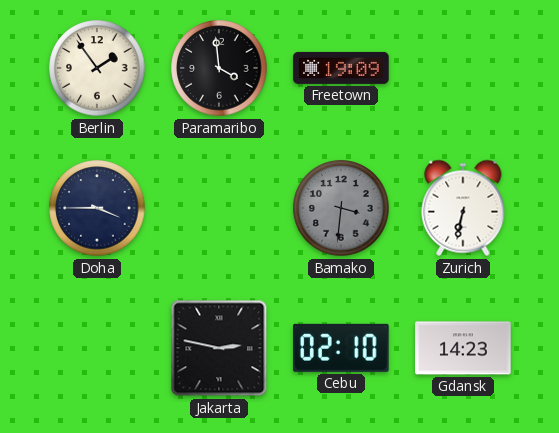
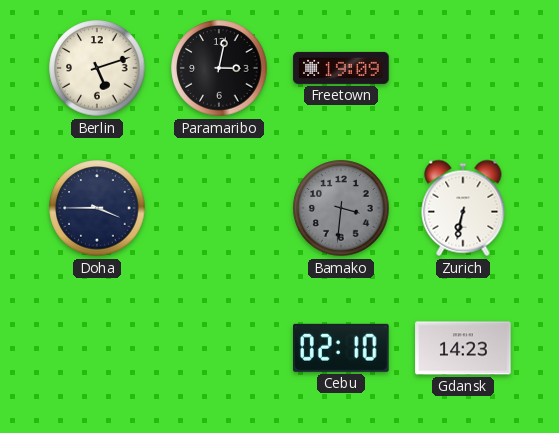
Berlin: 1:54 -> 5:12 (97, 68)
Paramaribo: 3:59 -> 3:02 (219, 68)
Jakarta: 2:47 -> none (219, 348)
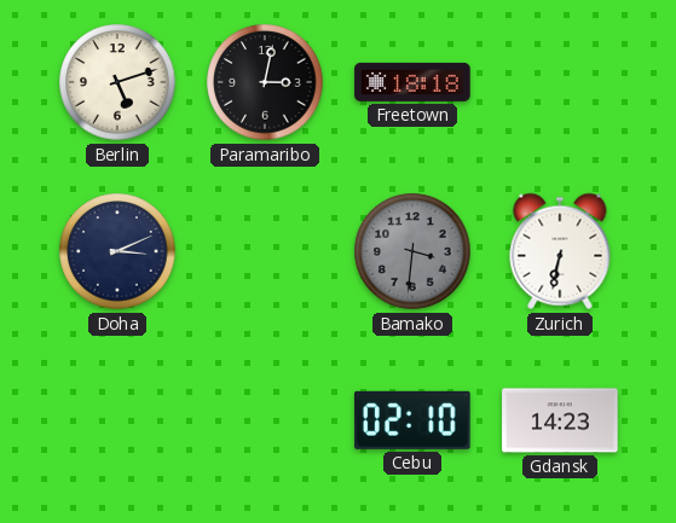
Freetown: 19:09 -> 18:18 (412, 82)
Doha: 3:45 -> 3:11 (117, 251)
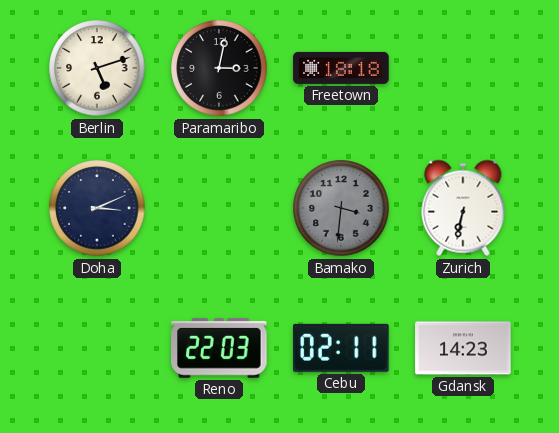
Reno: none -> 22:03 (219, 348)
Cebu: 02:10 -> 02:11 (342, 348)
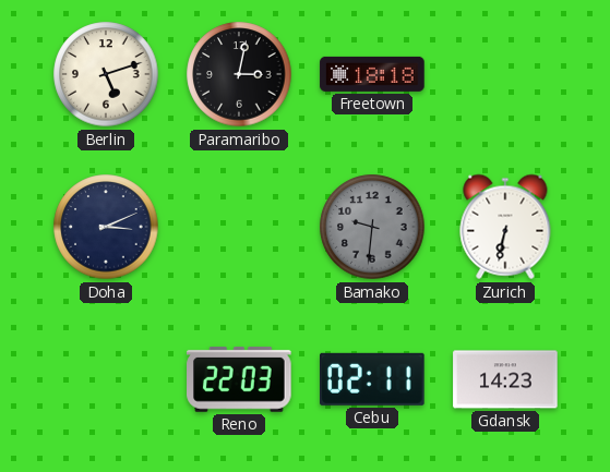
Bamako: 3:31 -> 9:31 (372, 227)
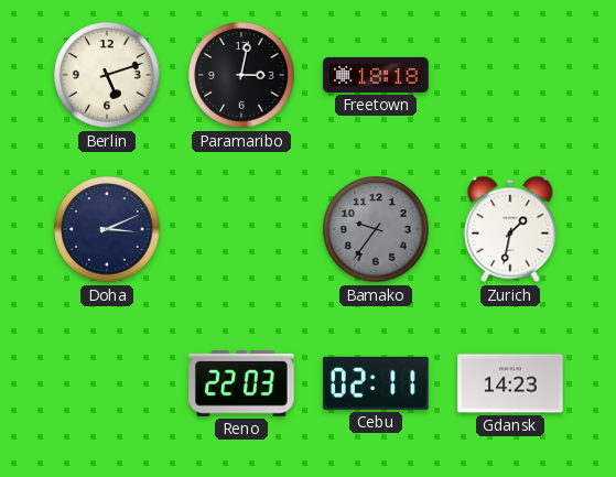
Bamako: 9:31 -> 9:36 (376, 229)
Zurich: 6:32 -> 1:32 (510, 229)
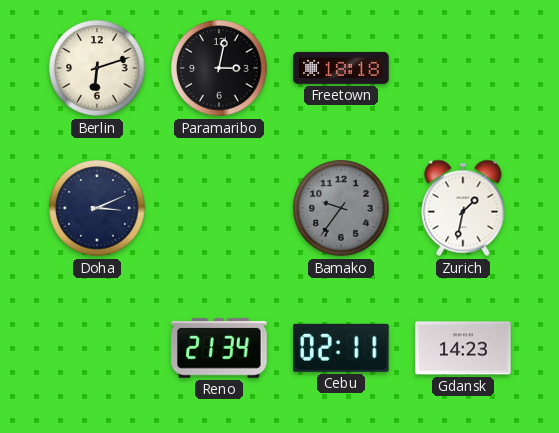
Berlin: 5:12 -> 6:12 (97, 68)
Reno: 22:03 -> 21:34 (219, 348)
